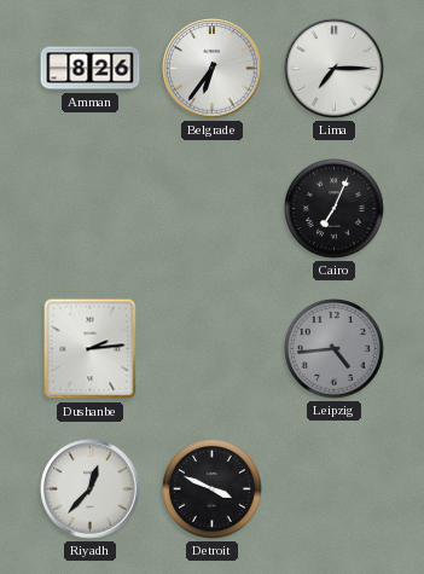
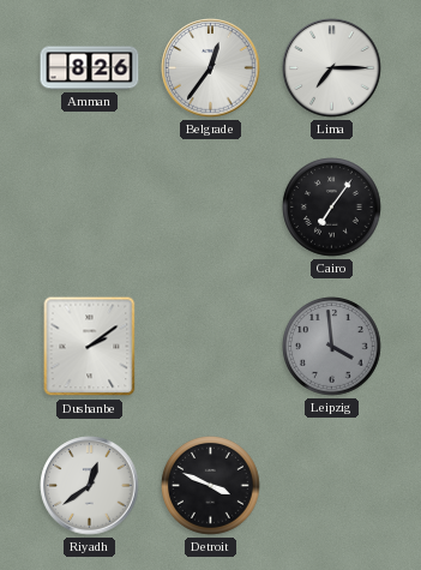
Belgrade: 6:36 -> 12:36 (211, 68)
Cairo: 7:04 -> 7:06 (332, 208)
Dushanbe: 2:14 -> 2:09 (90, 347)
Leipzig: 4:44 -> 3:59 (332, 347)
Riyadh: 12:37 -> 12:39 (90, 486)
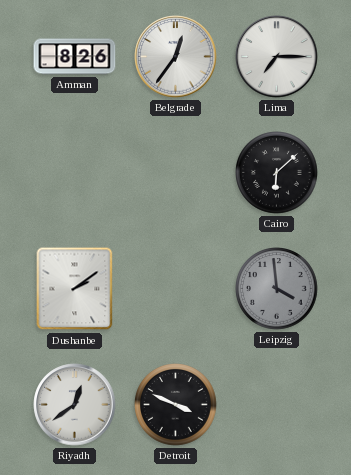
Cairo: 7:06 -> 6:08 (277, 173)
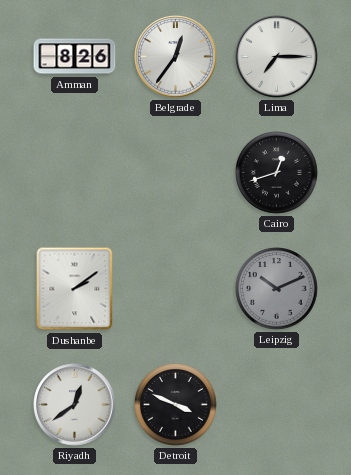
Cairo: 6:08 -> 12:42 (277, 173)
Leipzig: 3:59 -> 10:11 (277, 289)
